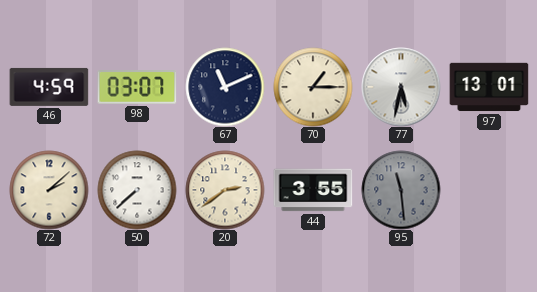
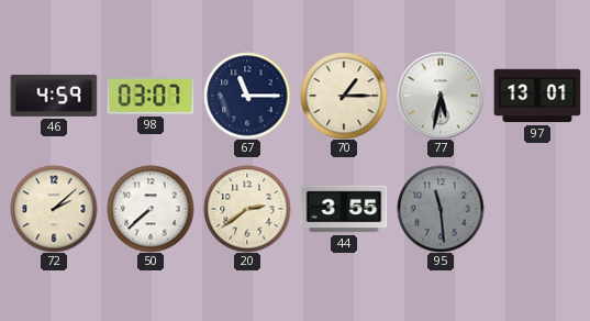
67: 11:11 -> 11:15 (247, 96)
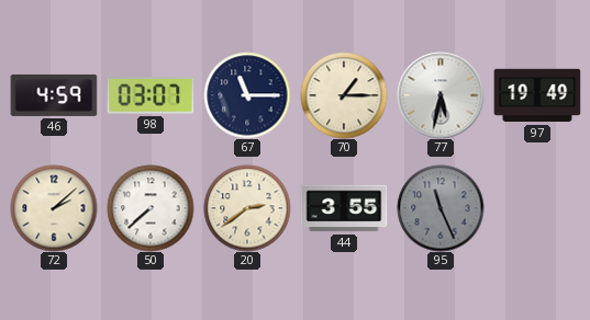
97: 13:01 -> 19:49 (537, 95)
95: 11:29 -> 11:26 (441, 208)
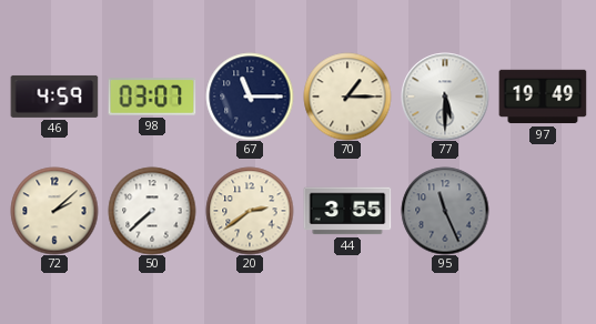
77: 5:32 -> 5:30 (445, 97)
